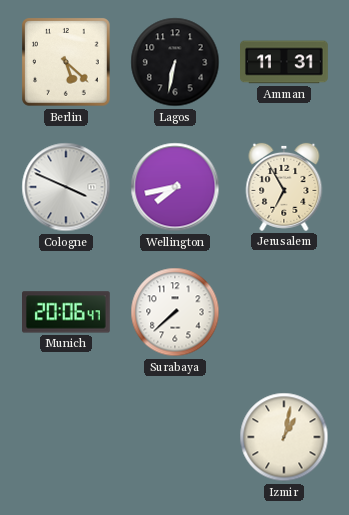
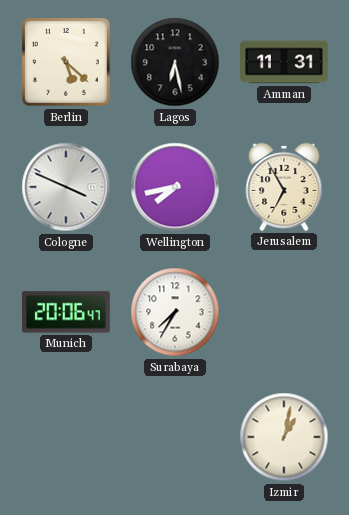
Lagos: 6:32 -> 6:28 (175, 62)
Surabaya: 7:38 -> 7:35 (175, 312)
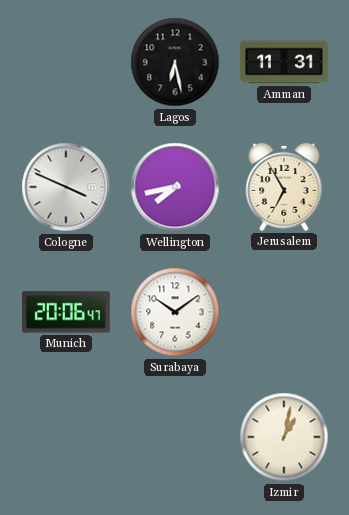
Berlin: 5:22 -> none (67, 63)
Surabaya: 7:35 -> 10:09 (175, 312)
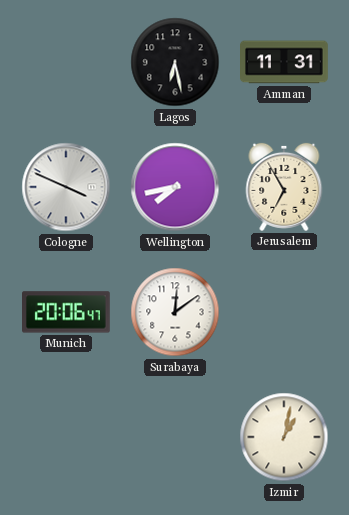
Surabaya: 10:09 -> 12:09 (175, 312)
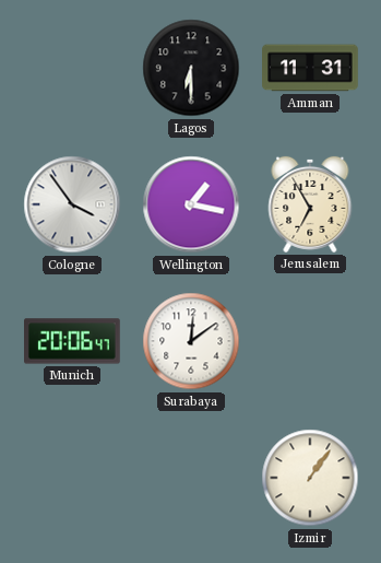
Lagos: 6:28 -> 6:30 (191, 68)
Cologne: 3:49 -> 3:54 (72, 204)
Wellington: 7:43 -> 1:17 (191, 204)
Izmir: 1:02 -> 1:06 (310, 478)
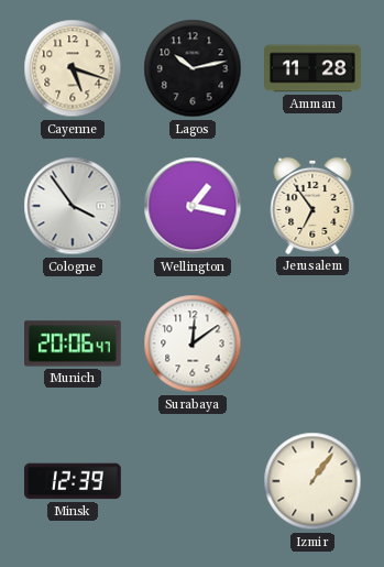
Cayenne: none -> 5:18 (73, 68)
Lagos: 6:30 -> 10:13 (193, 68)
Amman: 11:31 -> 11:28 (314, 68)
Jerusalem: 6:55 -> 6:54 (312, 206)
Minsk: none -> 12:39 (74, 481)
